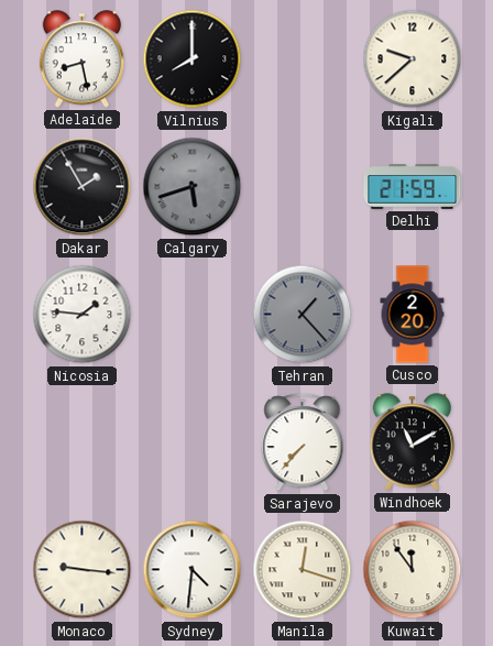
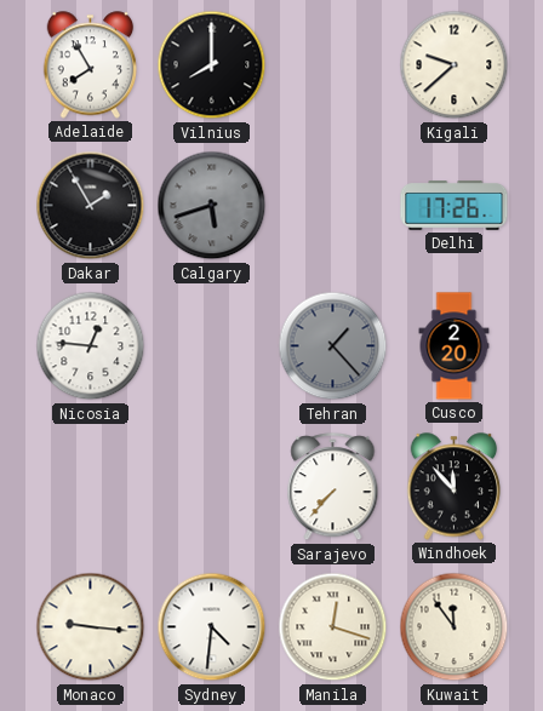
Adelaide: 8:28 -> 7:55 (91, 65)
Delhi: 21:59 -> 17:26 (455, 206)
Nicosia: 1:46 -> 12:46 (91, 346)
Windhoek: 11:10 -> 11:53 (455, 487)
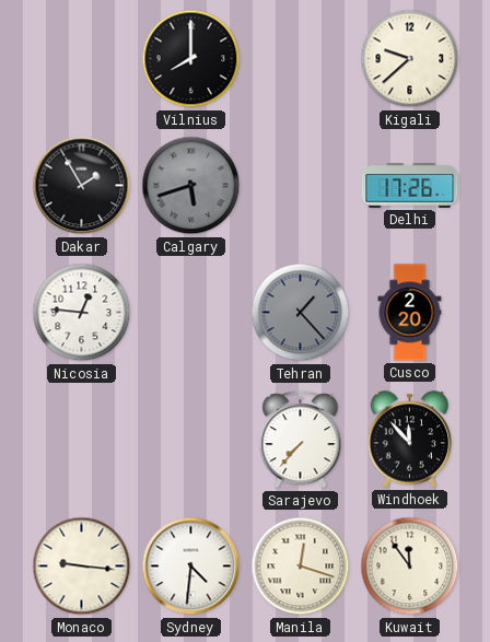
Adelaide: 7:55 -> none (91, 65)
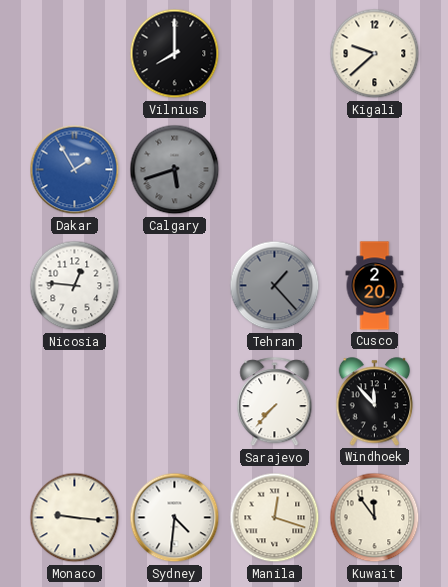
Dakar dial: black -> blue (75, 170)
Delhi: 17:26 -> none (410, 186)
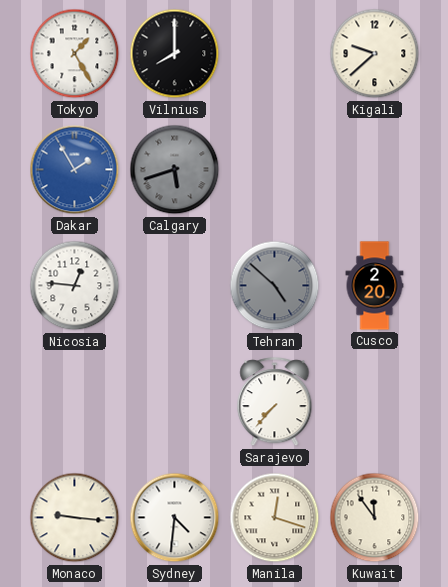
Tokyo: none -> 1:25 (75, 54)
Tehran: 1:23 -> 4:52 (275, 286)
Windhoek: 11:53 -> none (375, 402)
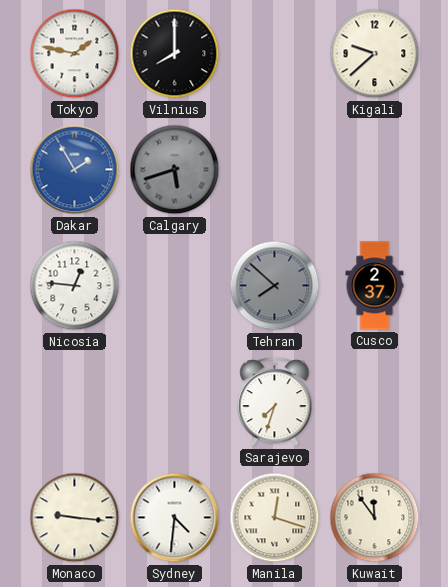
Tokyo: 1:25 -> 1:47 (75, 54)
Tehran: 4:52 -> 7:52 (275, 286)
Cusco: 2:20 -> 2:37 (375, 286)
Sarajevo: 7:37 -> 7:33 (275, 402)
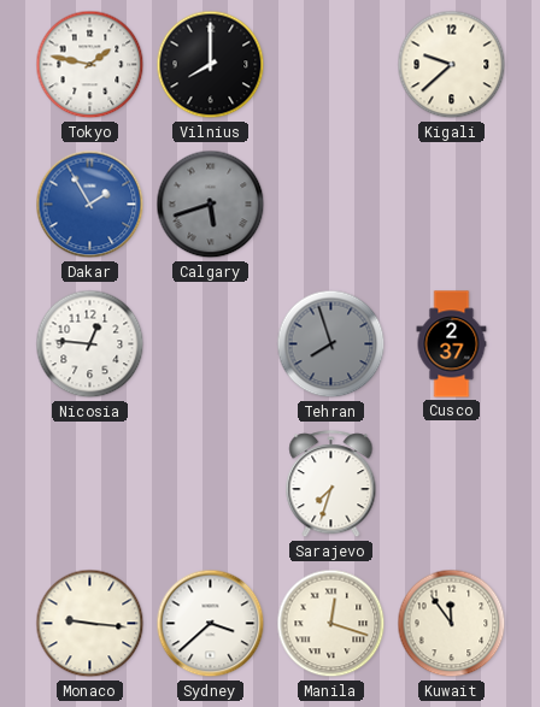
Tehran: 7:52 -> 7:57 (331, 344)
Sydney: 4:31 -> 3:38 (211, 624)
